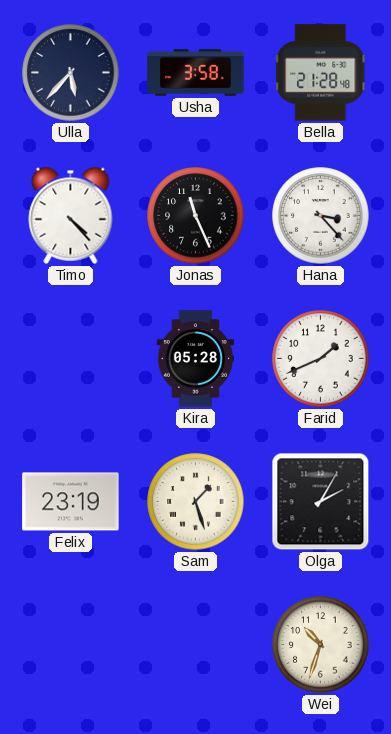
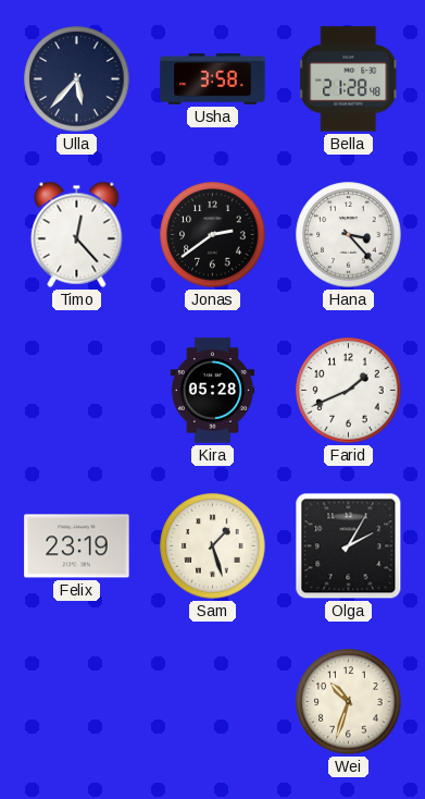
Timo: 4:23 -> 12:23 (77, 234)
Jonas: 11:26 -> 2:39 (213, 235)
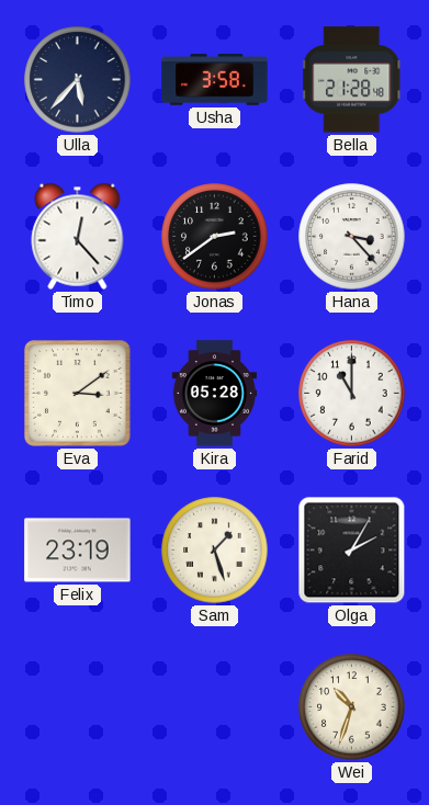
Eva: none -> 3:09 (78, 394)
Farid: 1:41 -> 11:00 (352, 394)
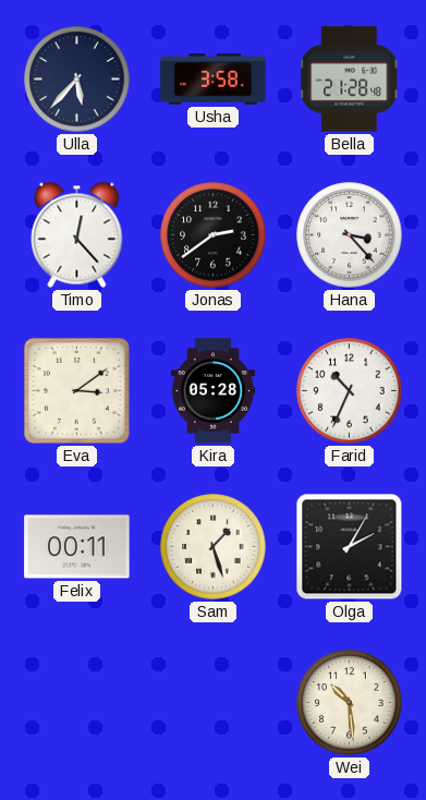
Farid: 11:00 -> 10:34 (350, 391)
Felix: 23:19 -> 00:11 (77, 547)
Wei: 10:33 -> 10:29 (350, 703)
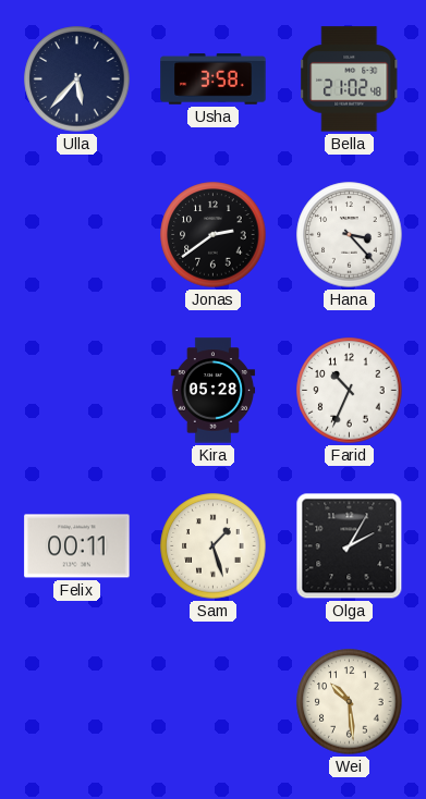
Bella: 21:28 -> 21:02 (350, 79)
Timo: 12:23 -> none (77, 234)
Eva: 3:09 -> none (77, 391)
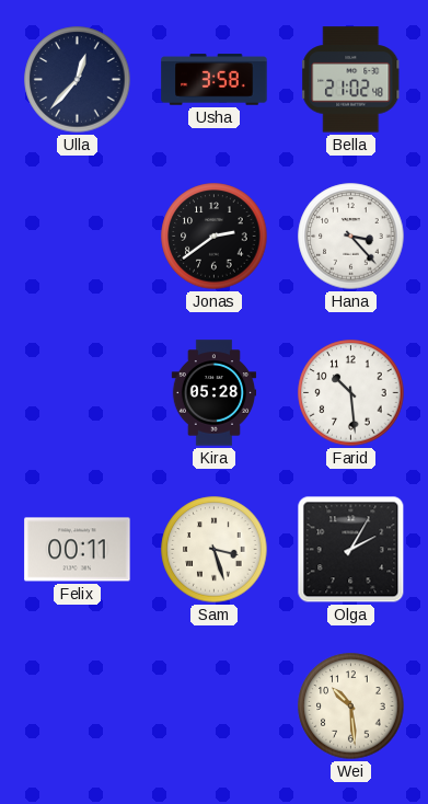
Ulla: 5:37 -> 12:37 (78, 80)
Farid: 10:34 -> 10:29 (351, 393)
Sam: 1:27 -> 3:27 (215, 550)
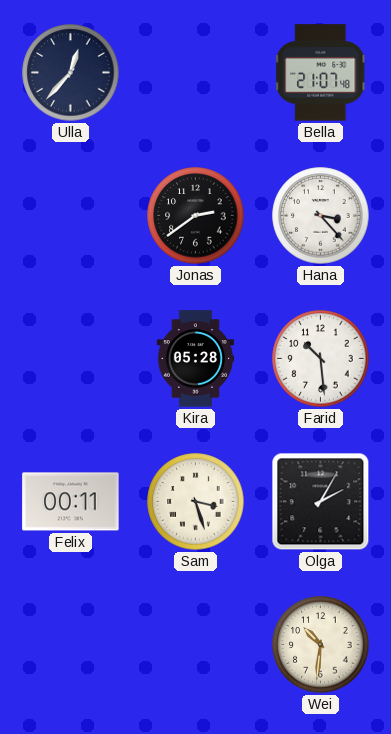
Usha: 3:58 -> none (215, 80)
Bella: 21:02 -> 21:07 (321, 73)
Wei: 10:29 -> 10:31 (321, 645)
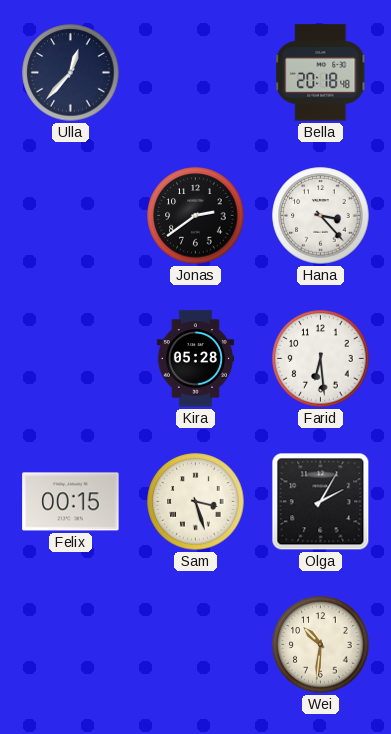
Bella: 21:07 -> 20:18 (321, 73)
Farid: 10:29 -> 6:29 (321, 359)
Felix: 00:11 -> 00:15 (71, 502)
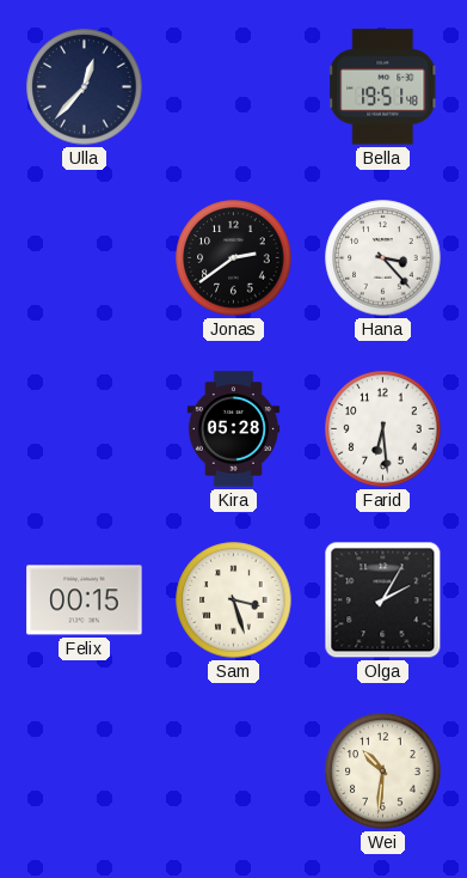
Bella: 20:18 -> 19:51 (383, 87)
